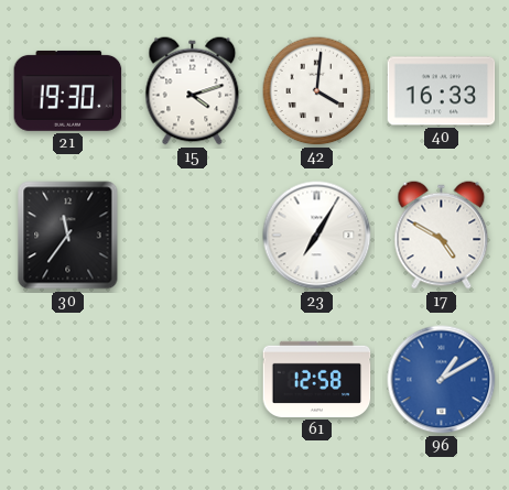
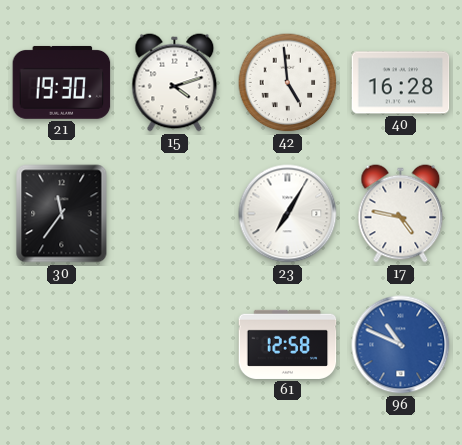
42: 4:01 -> 4:59 (288, 83)
40: 16:33 -> 16:28 (401, 83)
17: 4:50 -> 4:47 (401, 214)
96: 1:10 -> 10:49 (401, 345)
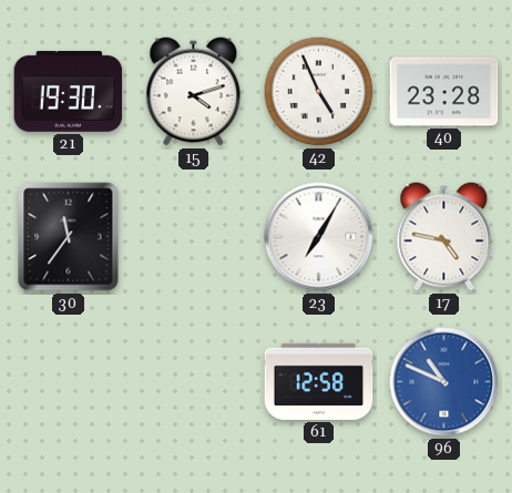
42: 4:59 -> 4:56 (319, 92)
40: 16:28 -> 23:28 (444, 92)
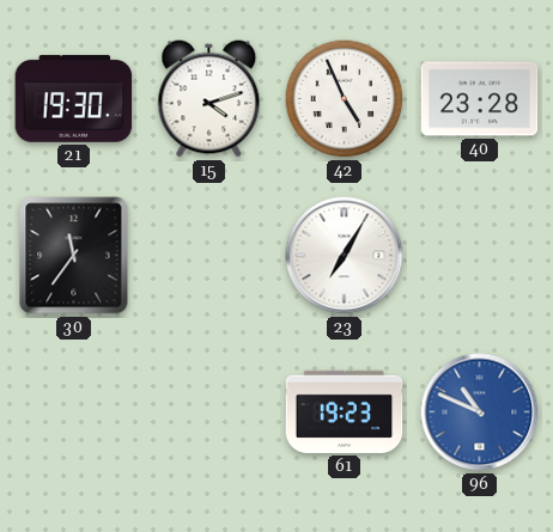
17: 4:47 -> none (444, 237)
61: 12:58 -> 19:23 (345, 411)
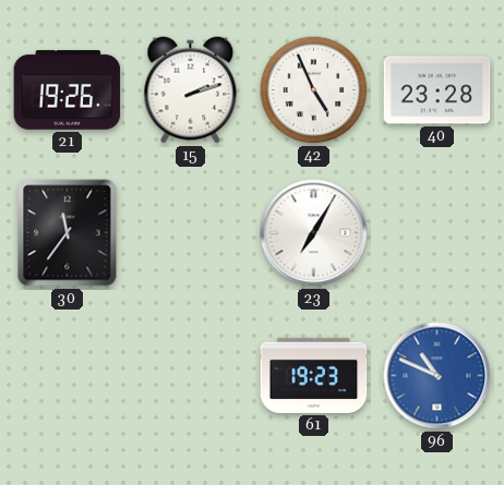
21: 19:30 -> 19:26 (68, 89)
15: 4:12 -> 2:12 (191, 90)
